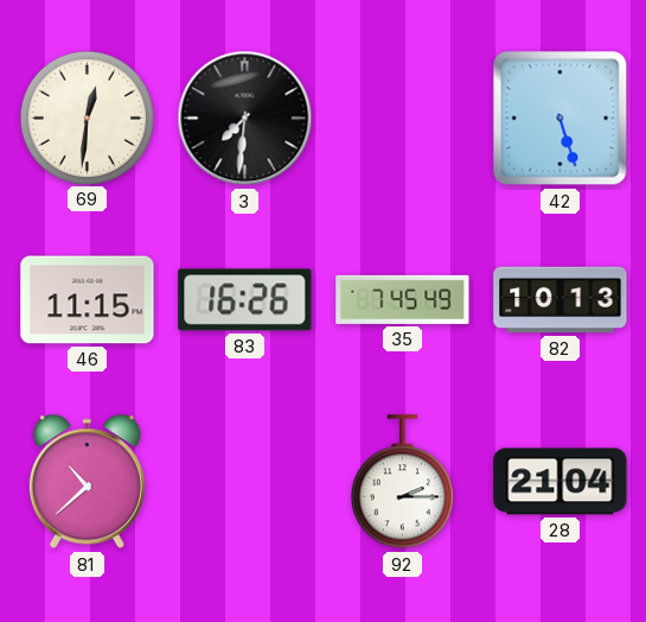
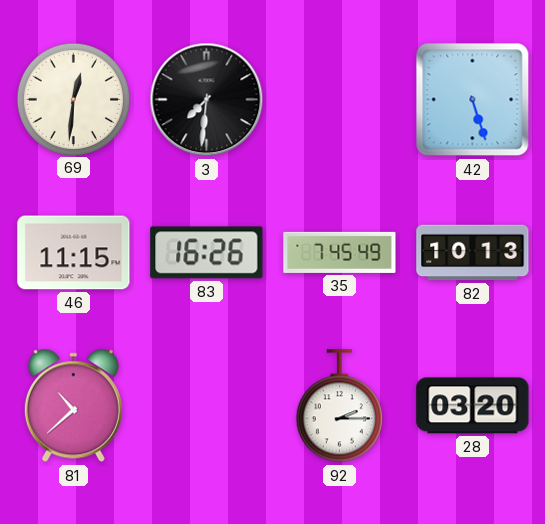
28: 21:04 -> 03:20 (473, 406)
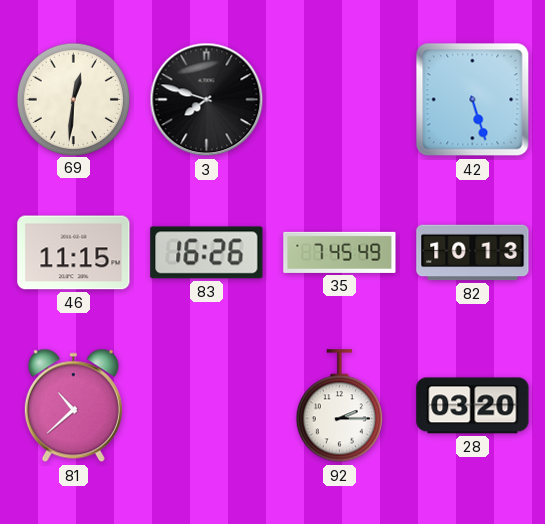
3: 7:31 -> 7:48 (207, 100)
